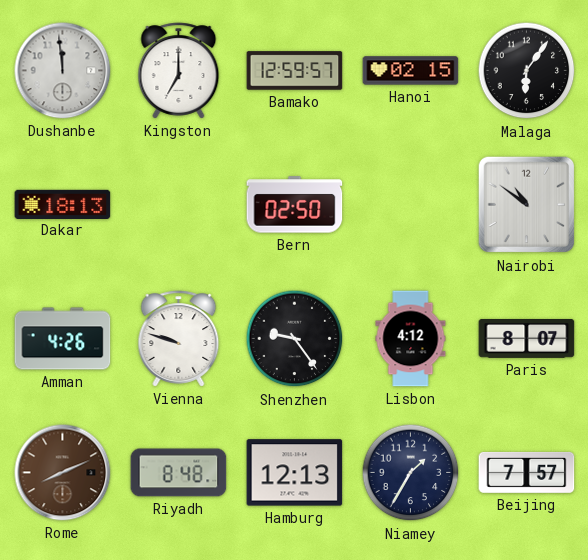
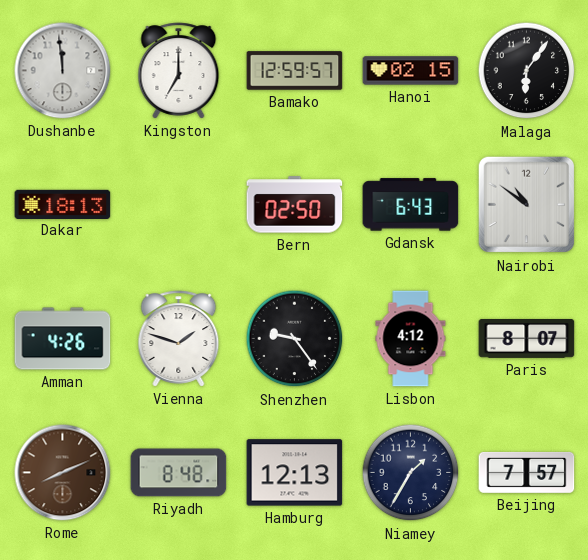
Gdansk: none -> 6:43 (411, 205)
Vienna: 9:48 -> 1:48 (179, 339)
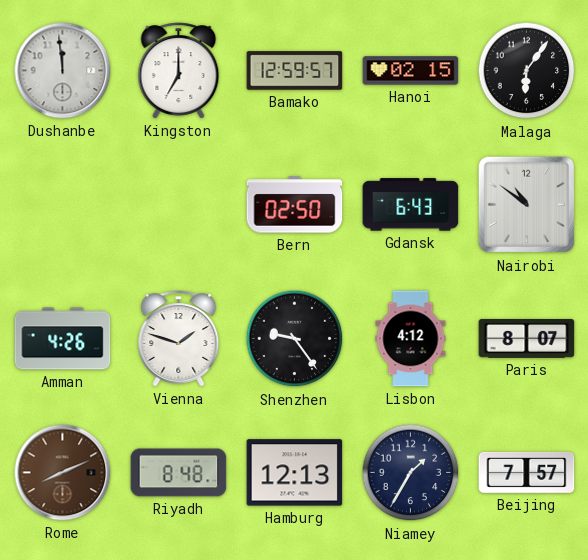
Dakar: 18:13 -> none (63, 204)
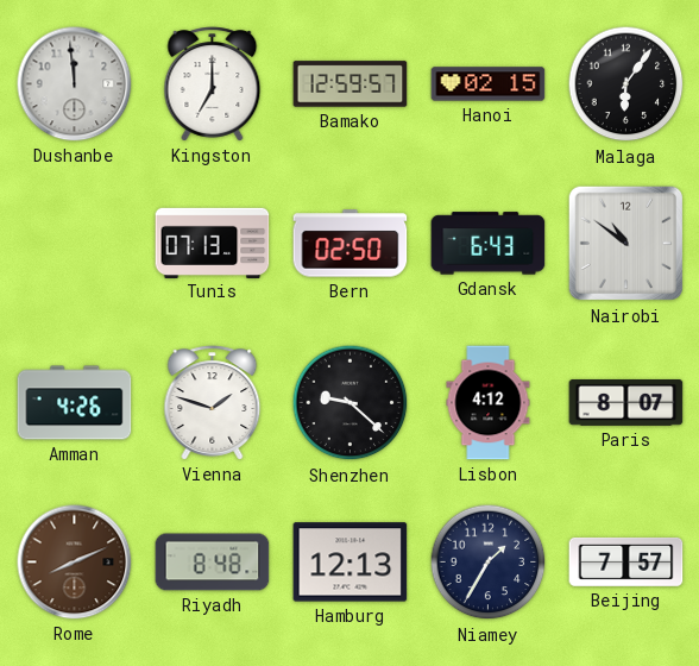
Tunis: none -> 07:13 (213, 243)
Shenzhen: 9:24 -> 9:22 (351, 403)
